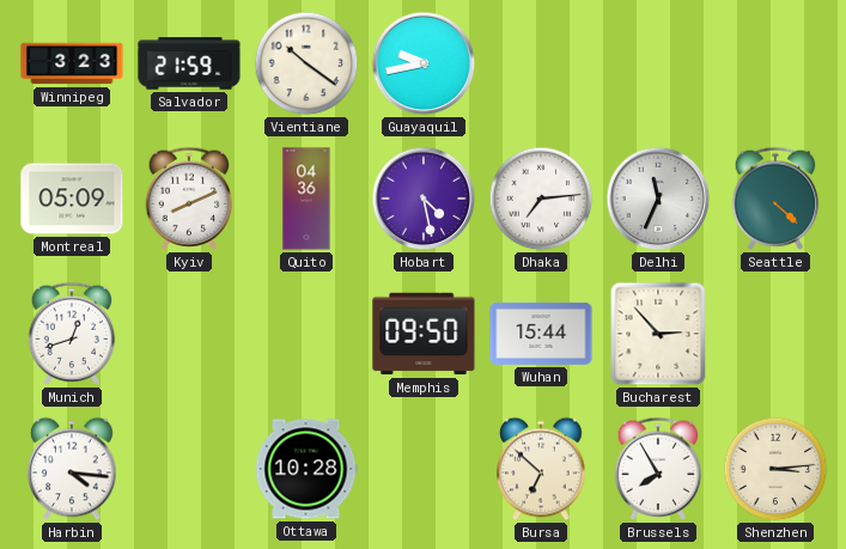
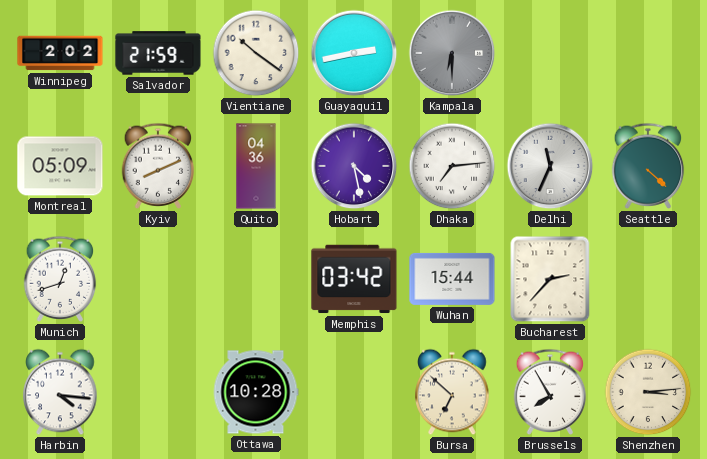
Winnipeg: 3:23 -> 2:02 (60, 53)
Guayaquil: 9:43 -> 2:43 (354, 53)
Kampala: none -> 6:30 (452, 53)
Memphis: 09:50 -> 03:42 (354, 279)
Bucharest: 2:53 -> 2:37 (550, 279)
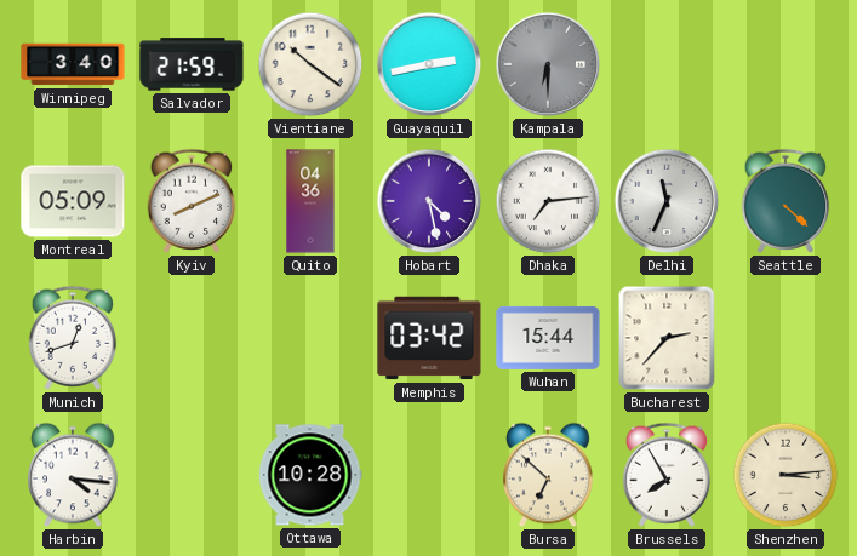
Winnipeg: 2:02 -> 3:40 (73, 64)
